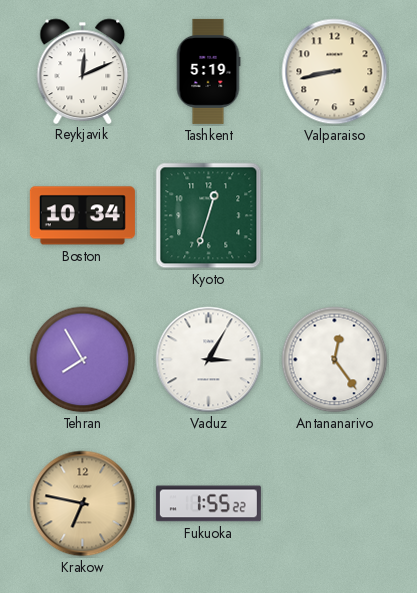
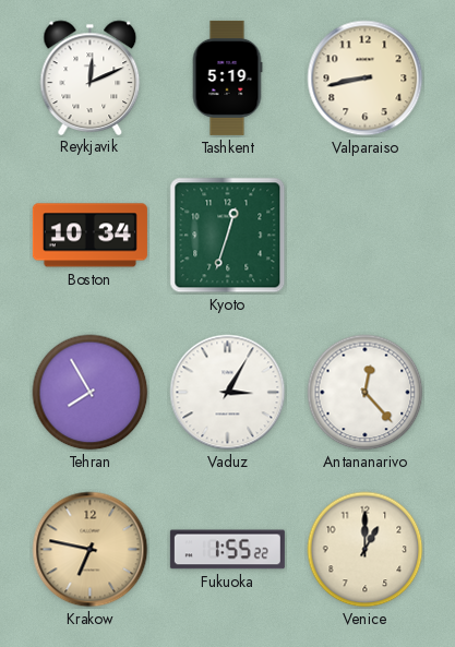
Antananarivo: 12:24 -> 12:23 (366, 393)
Venice: none -> 1:00 (366, 550)
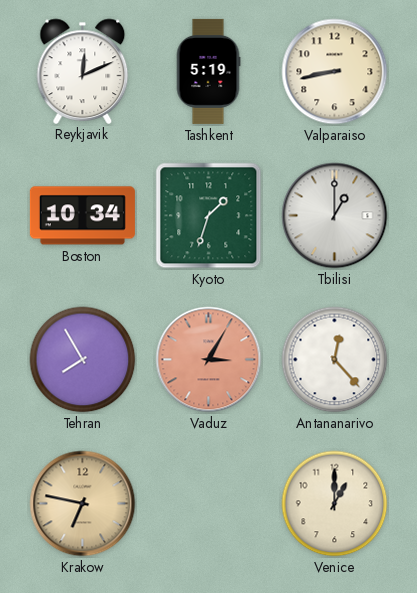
Kyoto: 12:33 -> 1:33 (209, 216)
Tbilisi: none -> 1:00 (335, 216)
Vaduz dial: white -> salmon (209, 360)
Fukuoka: 1:55 -> none (227, 550)
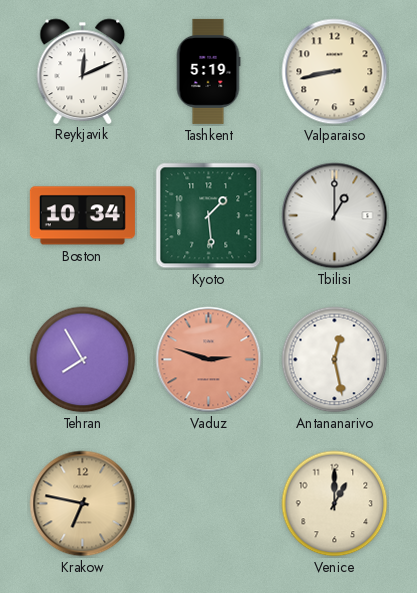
Kyoto: 1:33 -> 1:29 (209, 216)
Vaduz: 3:05 -> 2:48 (209, 360)
Antananarivo: 12:23 -> 12:28 (335, 360)
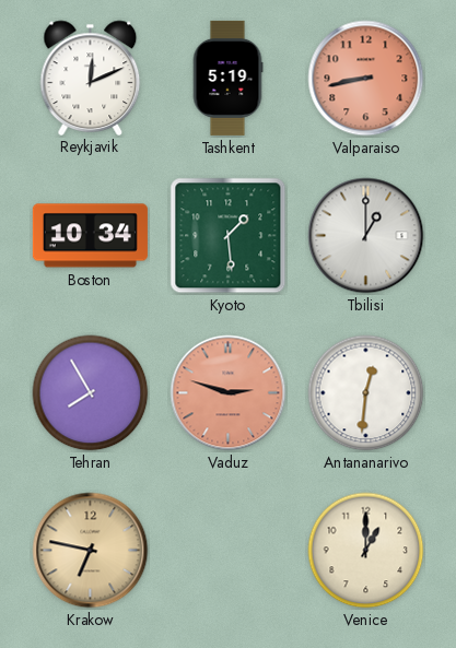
Valparaiso dial: cream -> salmon (366, 79)
Antananarivo: 12:28 -> 12:31 (366, 393)
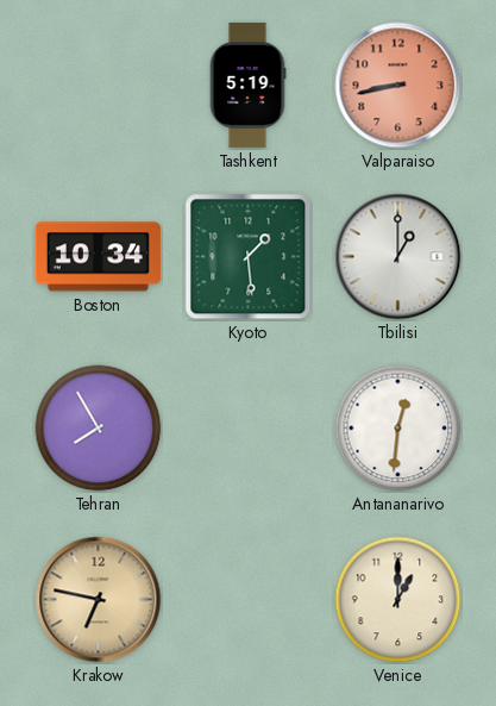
Reykjavik: 12:11 -> none (91, 78)
Vaduz: 2:48 -> none (229, 393)
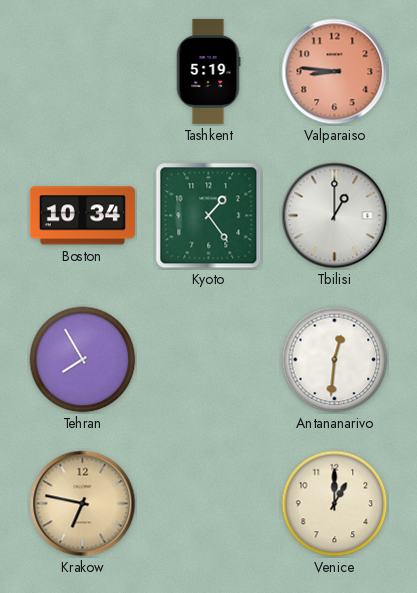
Valparaiso: 8:43 -> 8:46 (335, 72)
Kyoto: 1:29 -> 1:24 (209, 216)
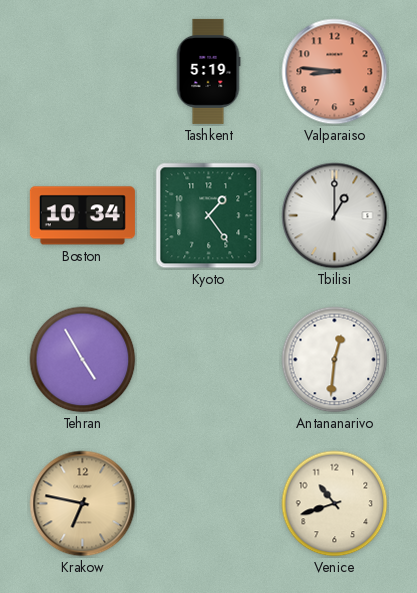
Tehran: 7:55 -> 4:55 (83, 360)
Venice: 1:00 -> 10:42 (335, 504)
